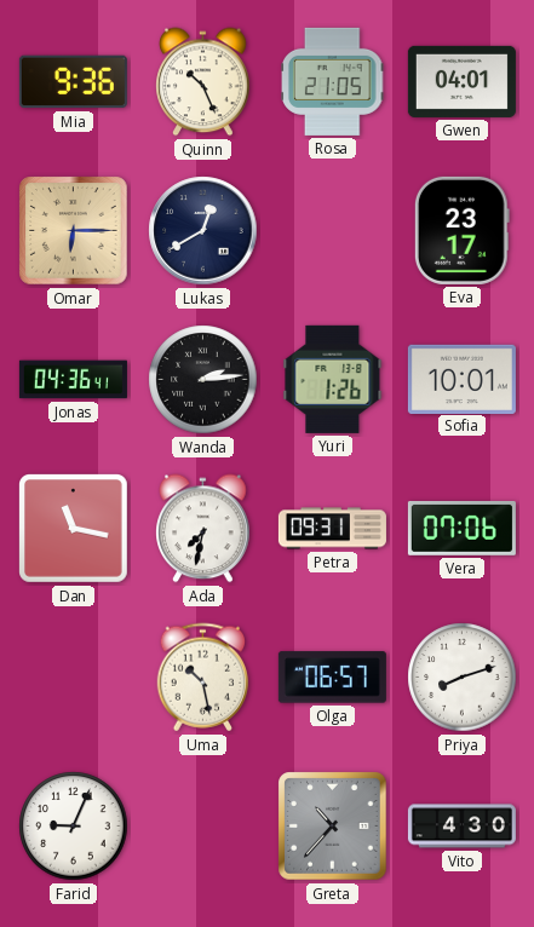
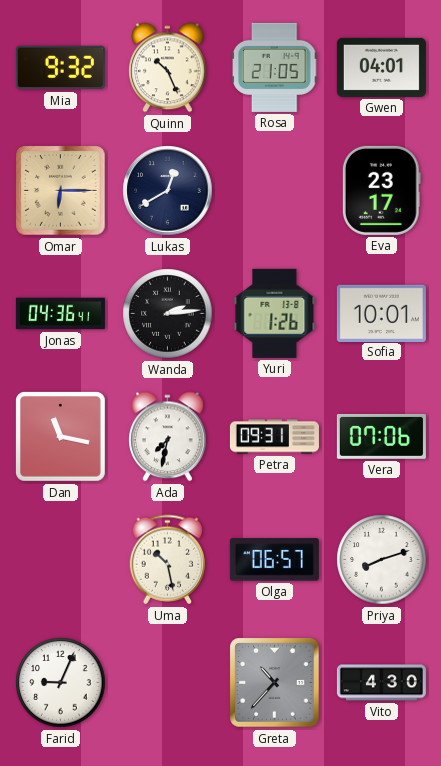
Mia: 9:36 -> 9:32 (60, 68)
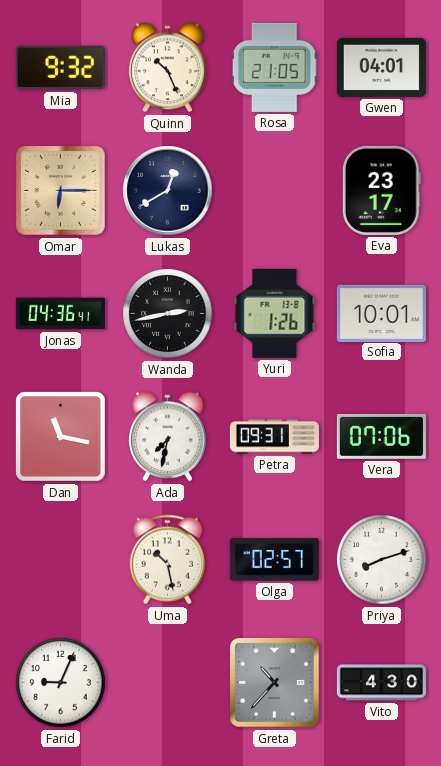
Wanda: 2:14 -> 2:43 (168, 314)
Olga: 06:57 -> 02:57 (274, 560)
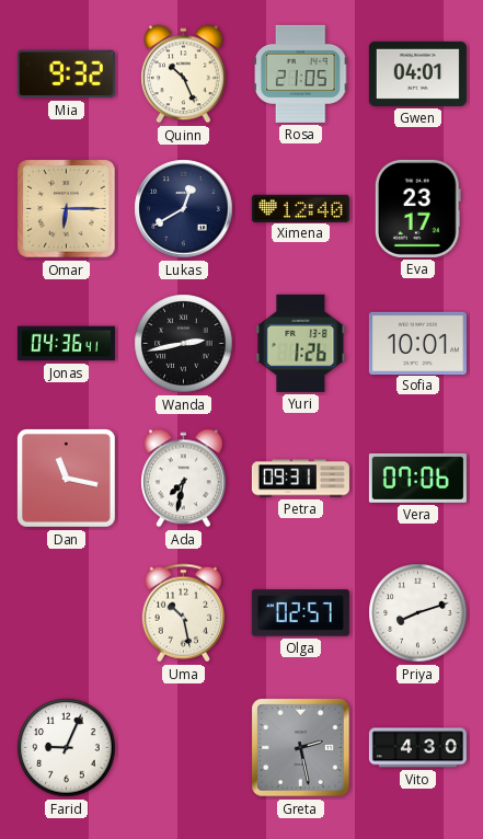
Ximena: none -> 12:40 (300, 208)
Greta: 10:37 -> 2:28 (301, 748)
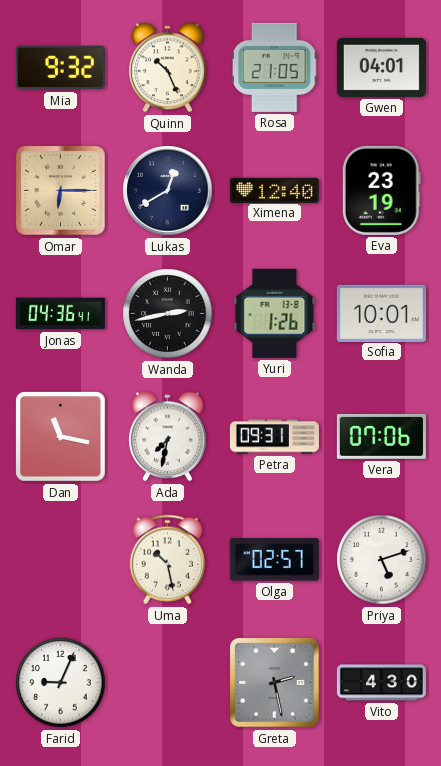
Eva: 23:17 -> 23:19 (381, 190)
Priya: 8:12 -> 5:12 (382, 560)
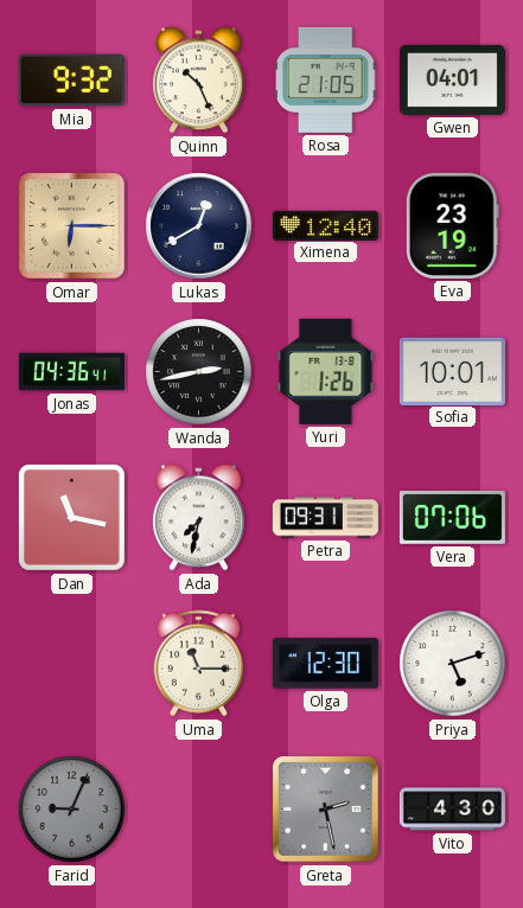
Uma: 10:28 -> 11:15 (199, 664)
Olga: 02:57 -> 12:30 (325, 664)
Farid dial: white -> grey (72, 810)
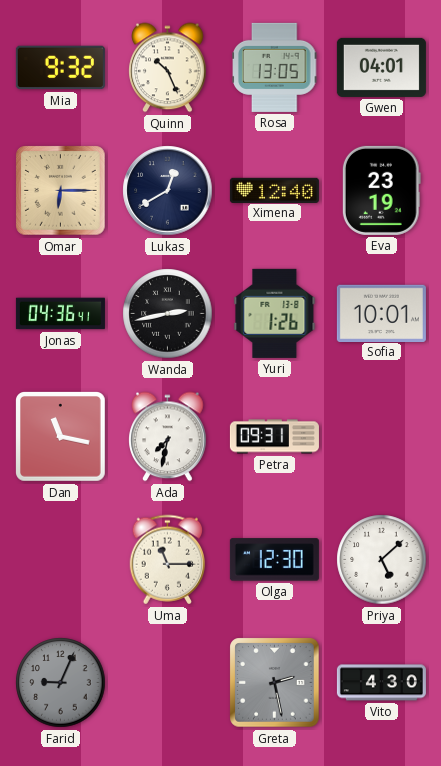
Rosa: 21:05 -> 13:05 (275, 67)
Vera: 07:06 -> none (452, 518)
Priya: 5:12 -> 5:08 (382, 560)
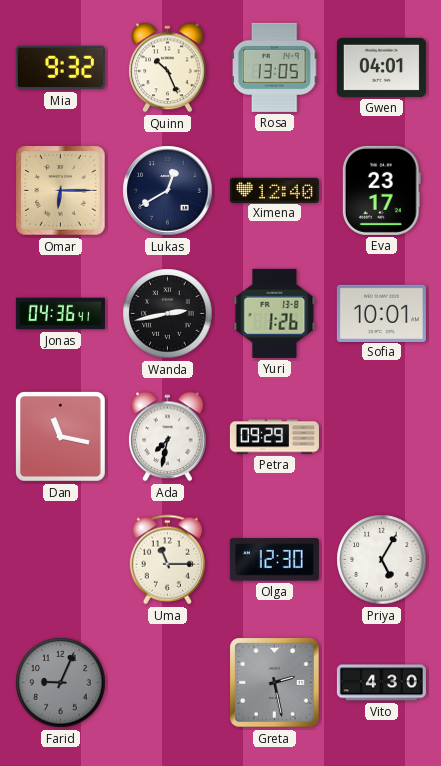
Eva: 23:19 -> 23:17 (381, 190)
Petra: 09:31 -> 09:29 (274, 437)
Priya: 5:08 -> 5:05 (382, 560)
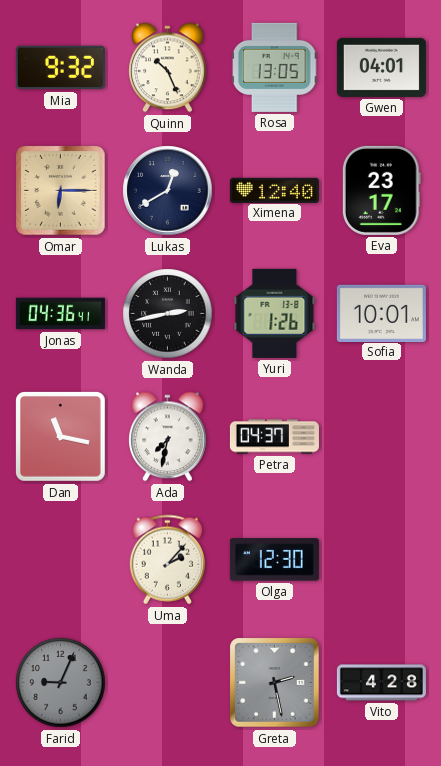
Petra: 09:29 -> 04:37 (274, 437)
Uma: 11:15 -> 2:07 (168, 560)
Priya: 5:05 -> none (382, 560)
Vito: 4:30 -> 4:28 (381, 683)
